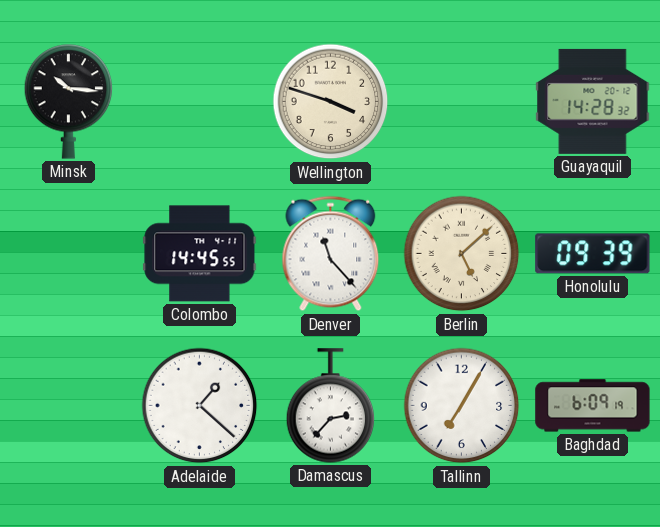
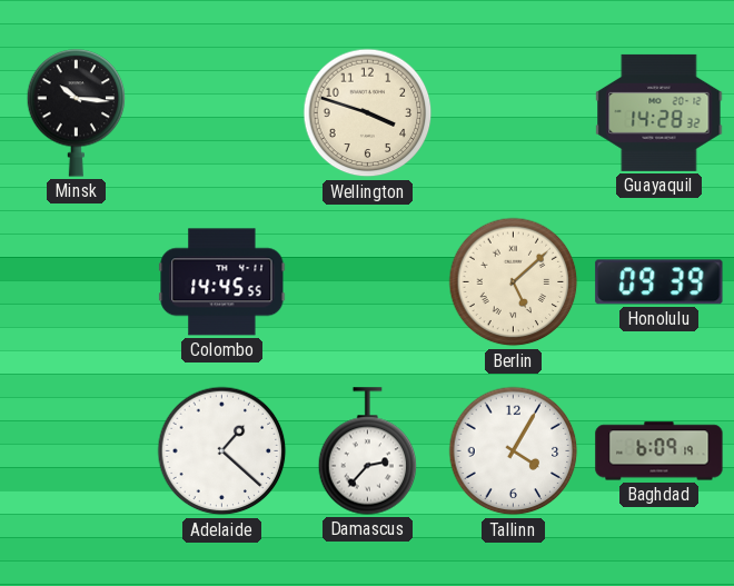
Denver: 11:23 -> none (331, 254)
Tallinn: 7:05 -> 4:05 (514, 451)
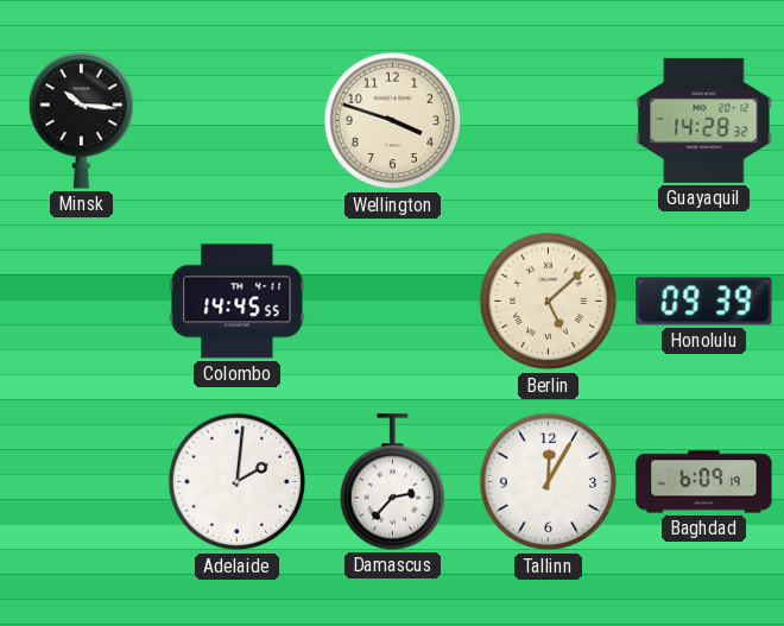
Adelaide: 1:22 -> 2:01 (238, 482)
Tallinn: 4:05 -> 12:05 (549, 482)
